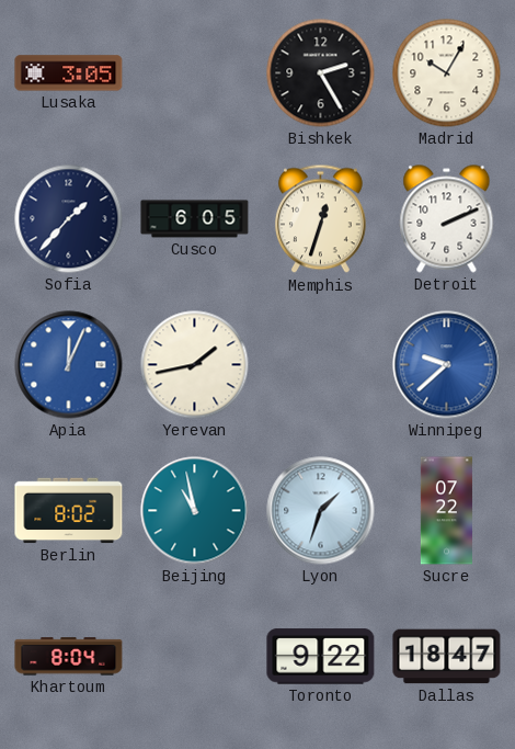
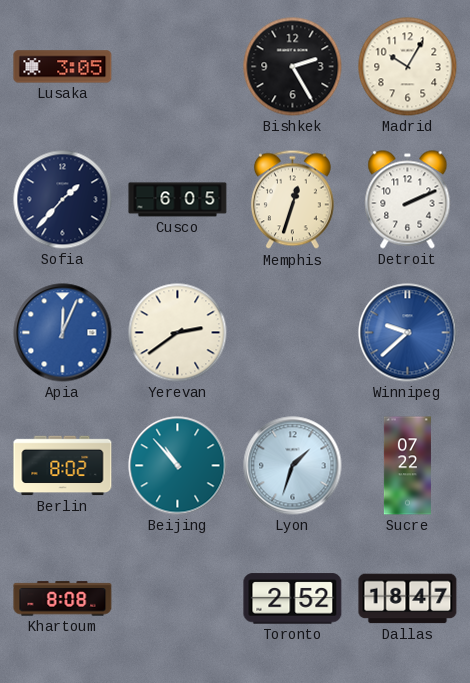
Yerevan: 1:43 -> 2:39 (178, 333)
Beijing: 10:58 -> 10:53 (178, 466)
Khartoum: 8:04 -> 8:08 (63, 599)
Toronto: 9:22 -> 2:52 (293, 599)
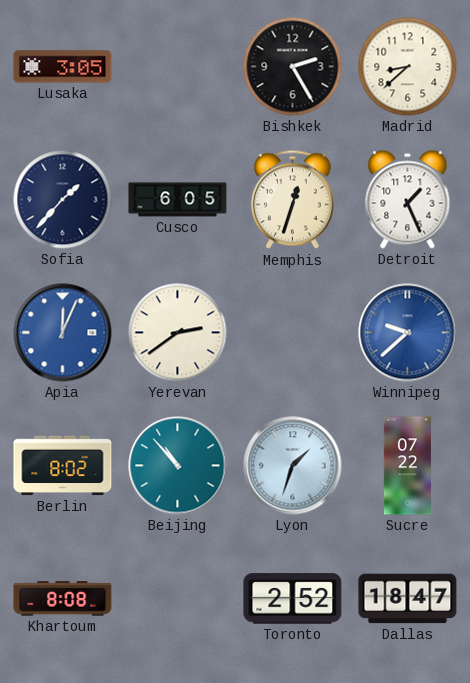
Madrid: 10:05 -> 8:38 (408, 67)
Detroit: 2:11 -> 1:26 (408, 200)
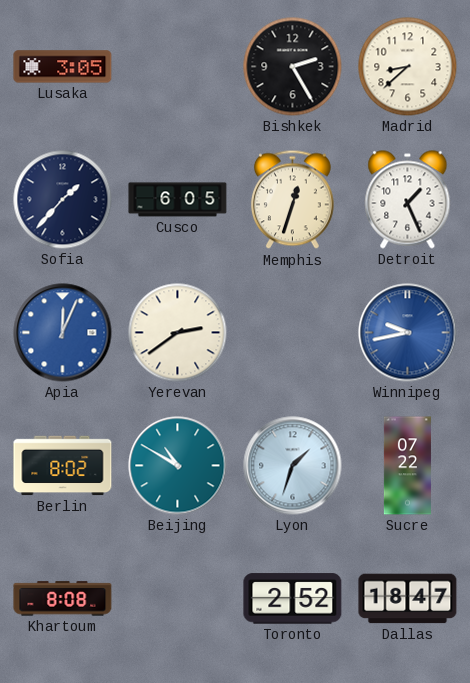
Winnipeg: 9:38 -> 9:43 (408, 333)
Beijing: 10:53 -> 10:50 (178, 466)
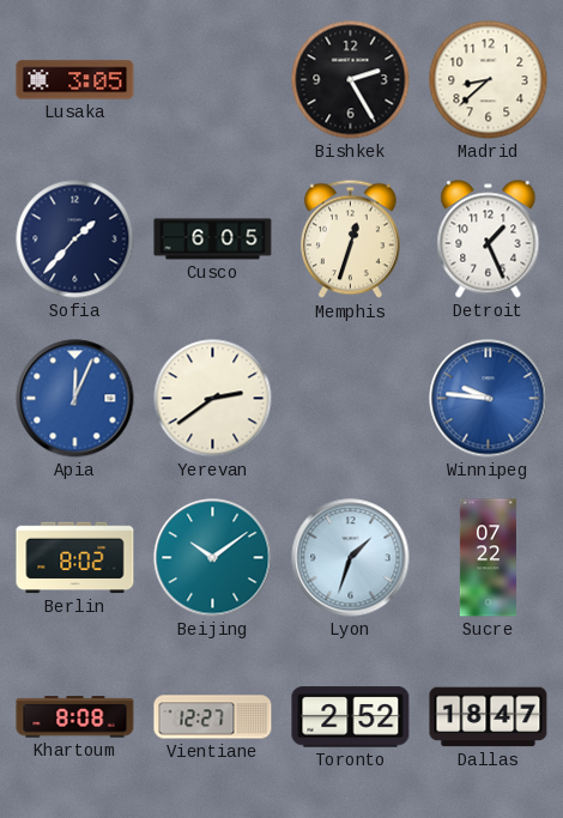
Winnipeg: 9:43 -> 9:46 (489, 399)
Beijing: 10:50 -> 10:09 (213, 558)
Vientiane: none -> 12:27 (213, 717)
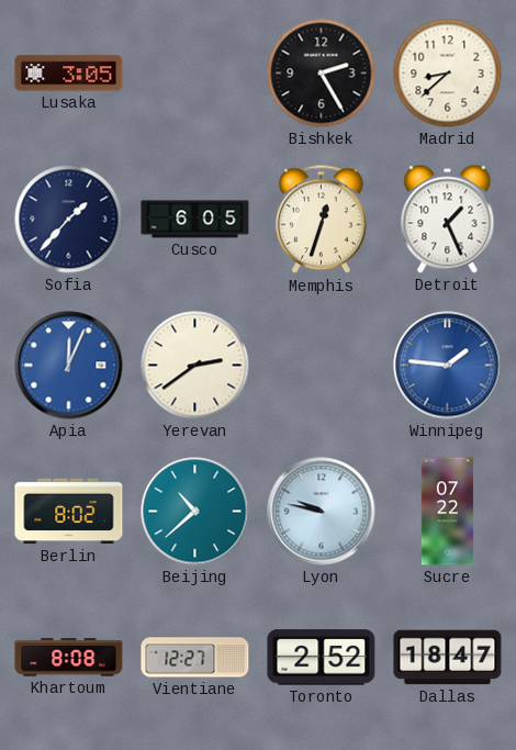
Winnipeg: 9:46 -> 1:46 (448, 366)
Beijing: 10:09 -> 10:38 (195, 512)
Lyon: 1:33 -> 9:47 (322, 512)
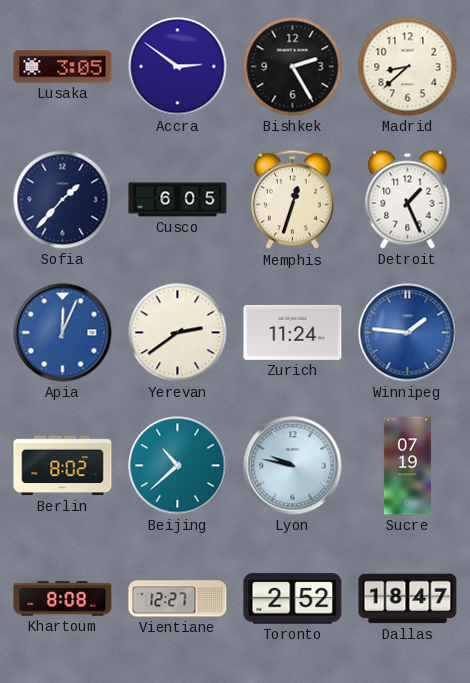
Accra: none -> 2:51 (178, 67)
Zurich: none -> 11:24 (293, 332)
Sucre: 07:22 -> 07:19 (407, 466)
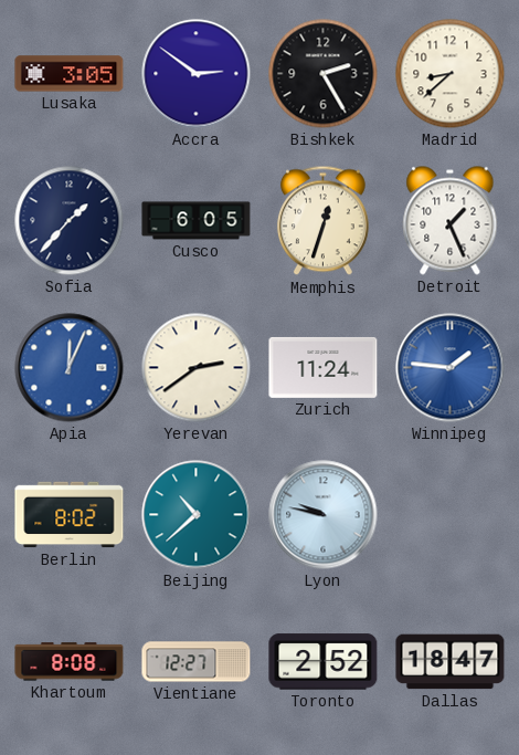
Sucre: 07:19 -> none (407, 466)
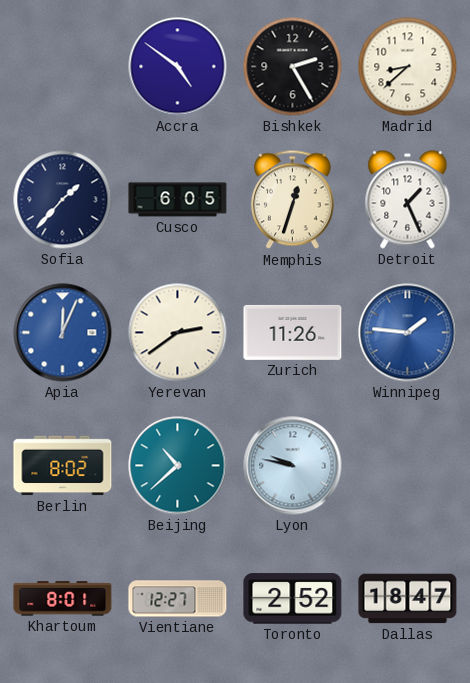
Lusaka: 3:05 -> none (70, 74)
Accra: 2:51 -> 4:51 (178, 67)
Zurich: 11:24 -> 11:26 (293, 332)
Khartoum: 8:08 -> 8:01 (63, 599)
